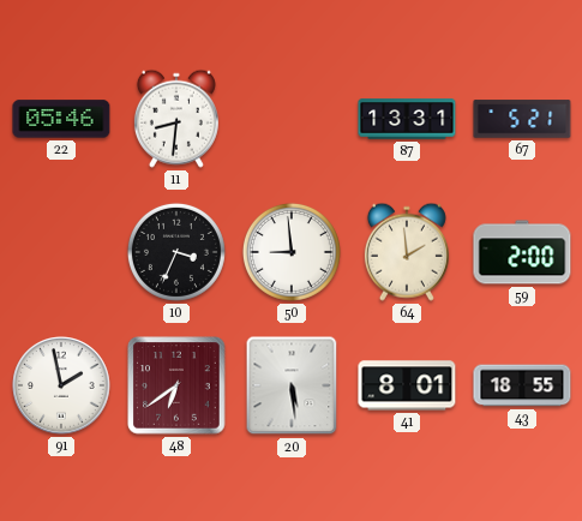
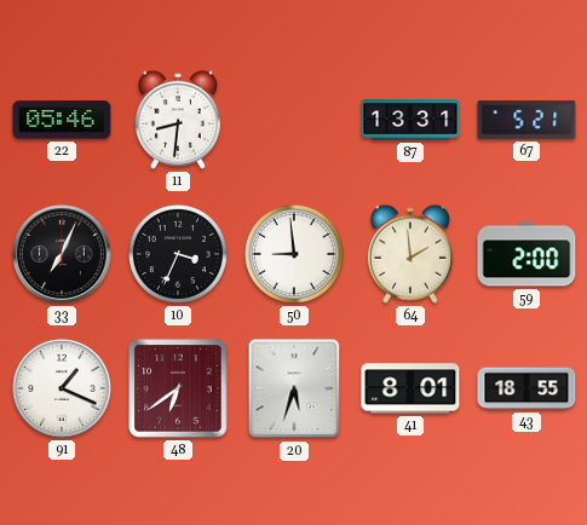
33: none -> 7:04 (62, 254)
91: 1:58 -> 1:19 (62, 388)
20: 5:29 -> 5:33 (294, 388)
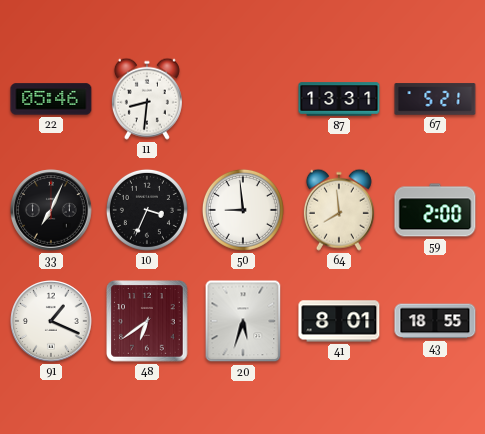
64: 1:59 -> 7:59 (339, 210)
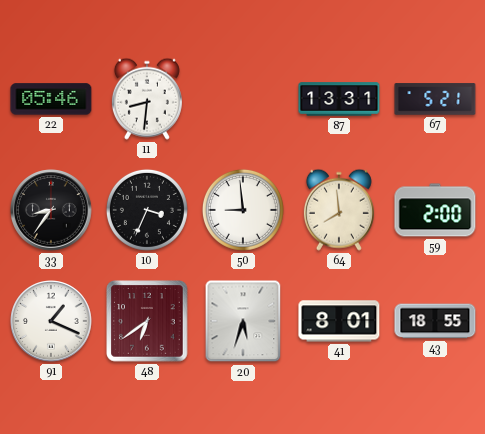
33: 7:04 -> 8:36 (51, 210)
